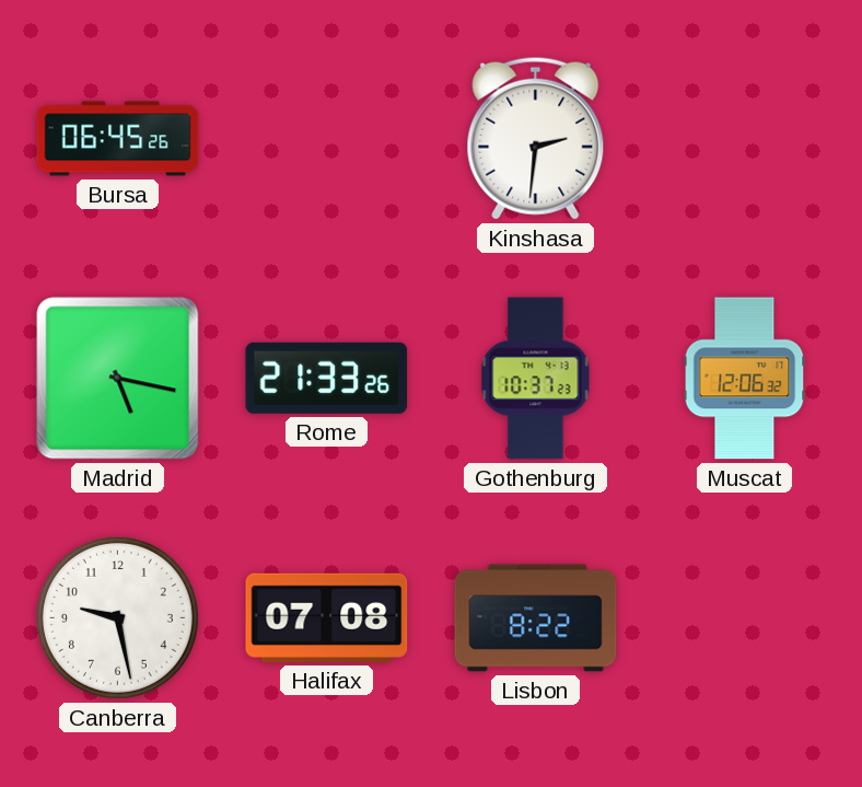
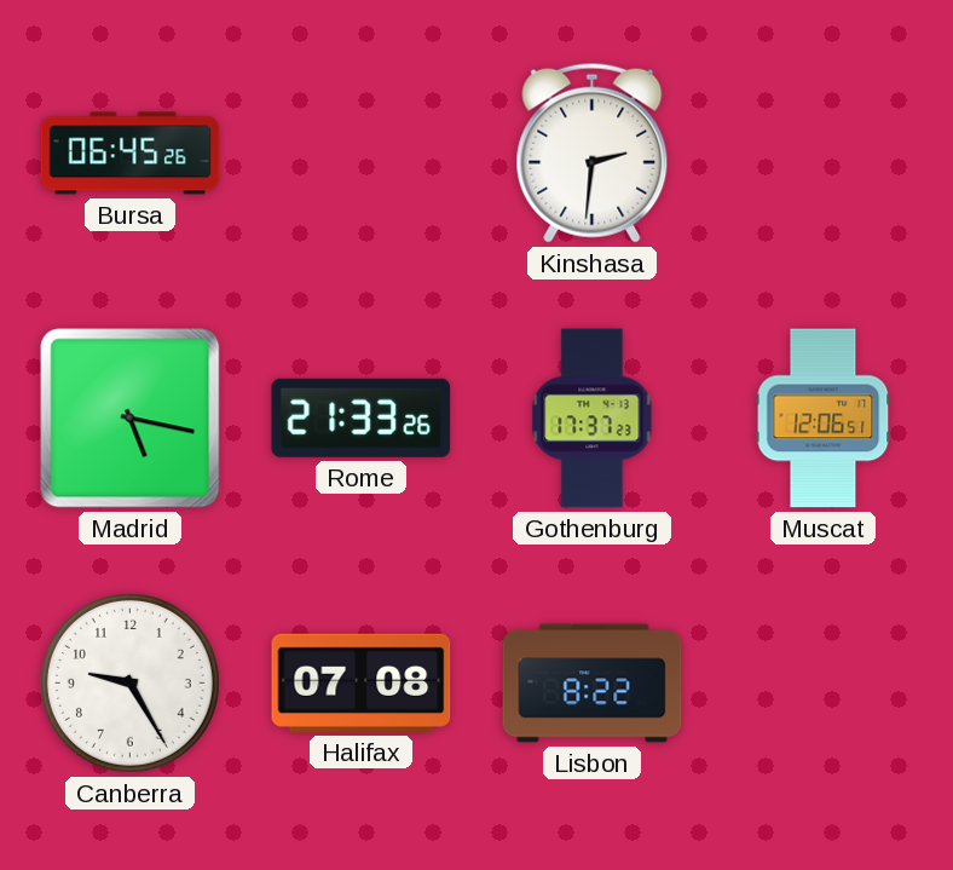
Gothenburg: 10:37 -> 17:37 (593, 419)
Muscat: 12:06:32 -> 12:06:51 (824, 419)
Canberra: 9:28 -> 9:25 (129, 682)
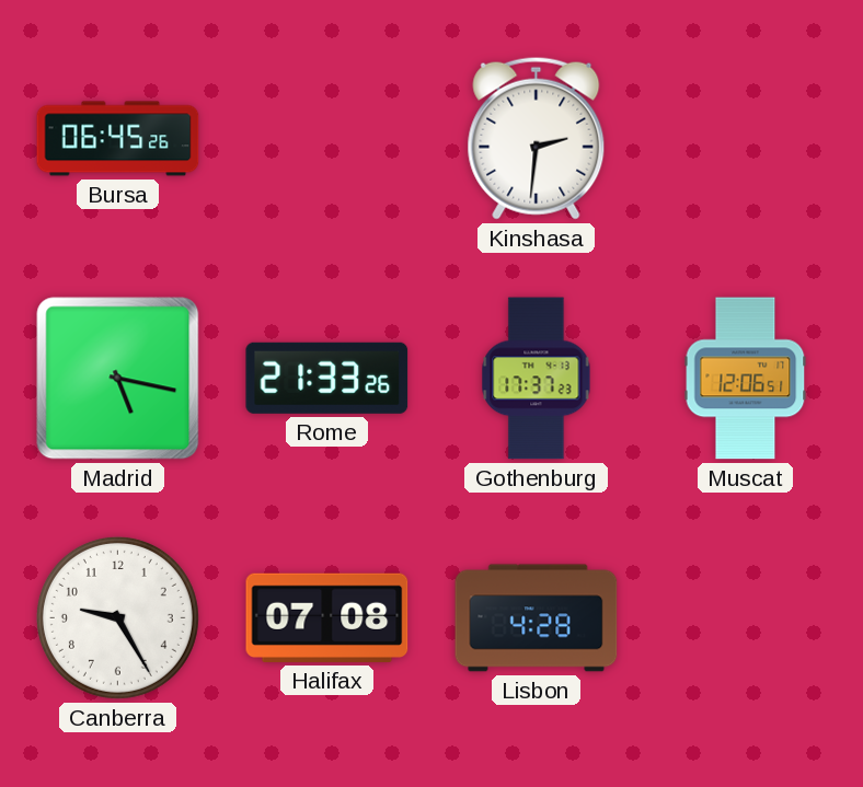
Lisbon: 8:22 -> 4:28 (537, 618)
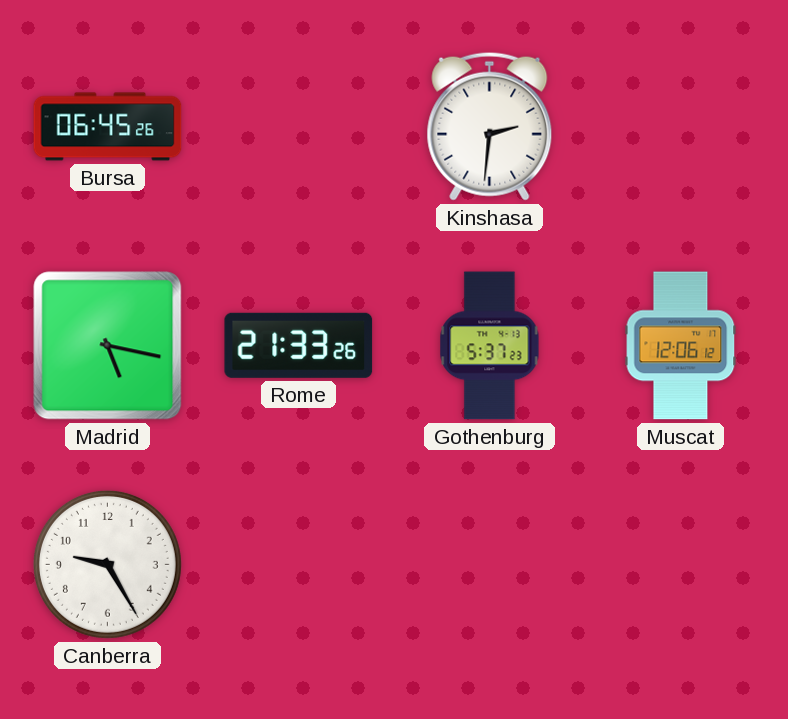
Gothenburg: 17:37 -> 5:37 (490, 346)
Muscat: 12:06:51 -> 12:06:12 (681, 346)
Halifax: 07:08 -> none (327, 617)
Lisbon: 4:28 -> none (537, 618)
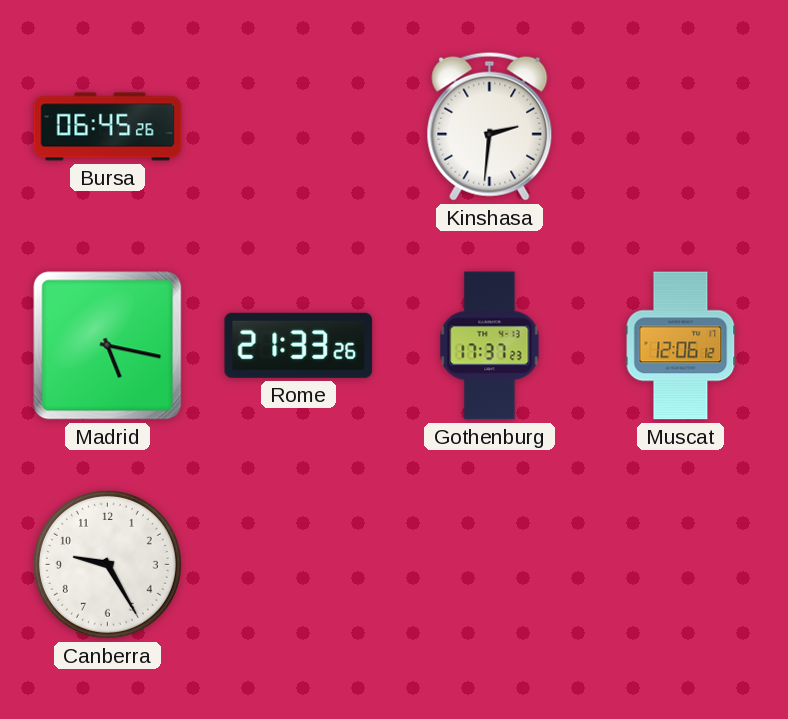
Gothenburg: 5:37 -> 17:37 (490, 346)
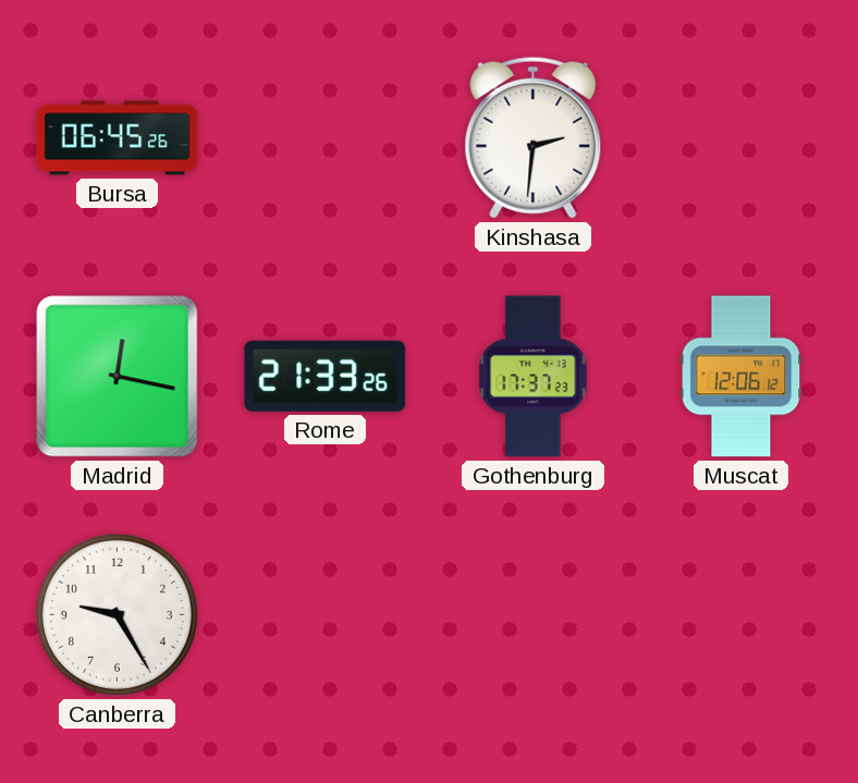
Madrid: 5:17 -> 12:17 (118, 377)
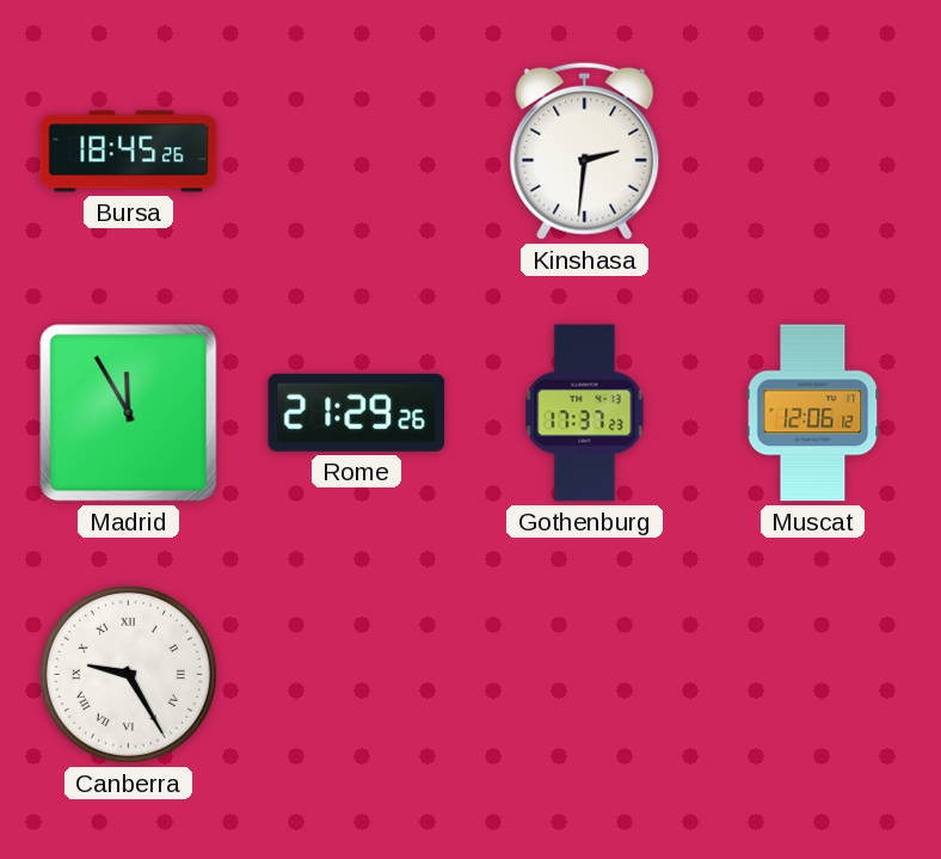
Bursa: 06:45 -> 18:45 (129, 152)
Madrid: 12:17 -> 11:55 (129, 413)
Rome: 21:33 -> 21:29 (357, 412)
Canberra numerals: Arabic -> Roman (128, 674)
